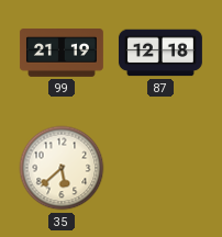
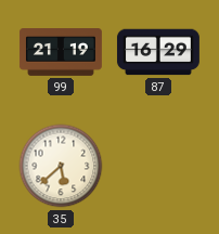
87: 12:18 -> 16:29 (158, 52)
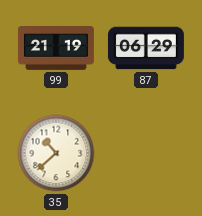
87: 16:29 -> 06:29 (146, 48)
35: 5:38 -> 10:38 (56, 153)
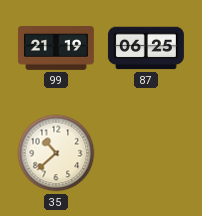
87: 06:29 -> 06:25 (146, 48)
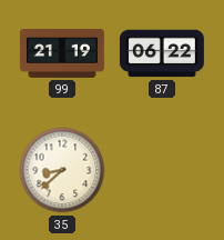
87: 06:25 -> 06:22 (162, 53)
35: 10:38 -> 8:38 (62, 170)
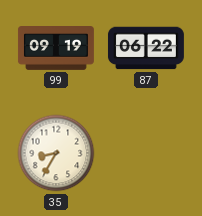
99: 21:19 -> 09:19 (56, 49)
35: 8:38 -> 8:35 (56, 153)
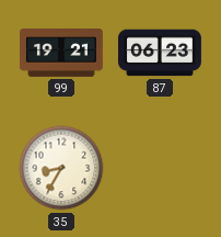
99: 09:19 -> 19:21 (61, 54)
87: 06:22 -> 06:23 (160, 53)
